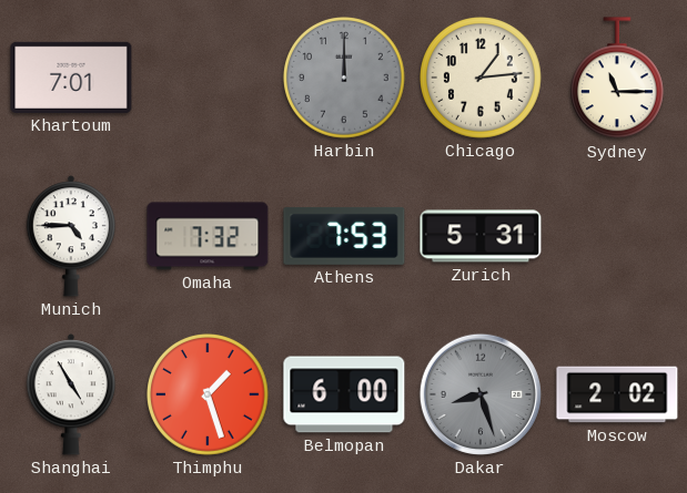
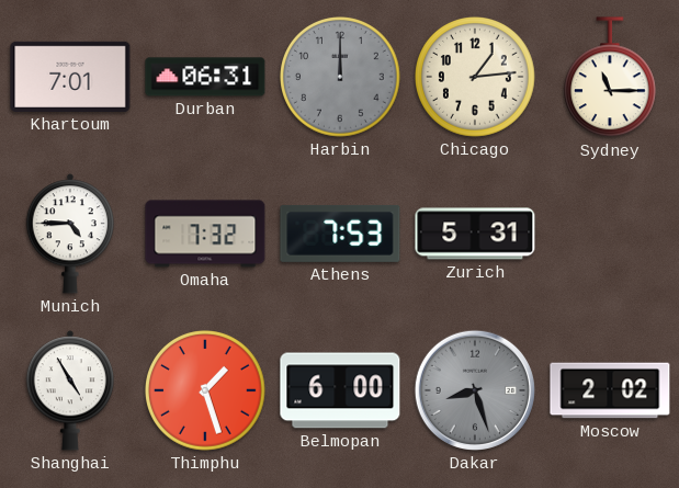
Durban: none -> 06:31 (205, 77)
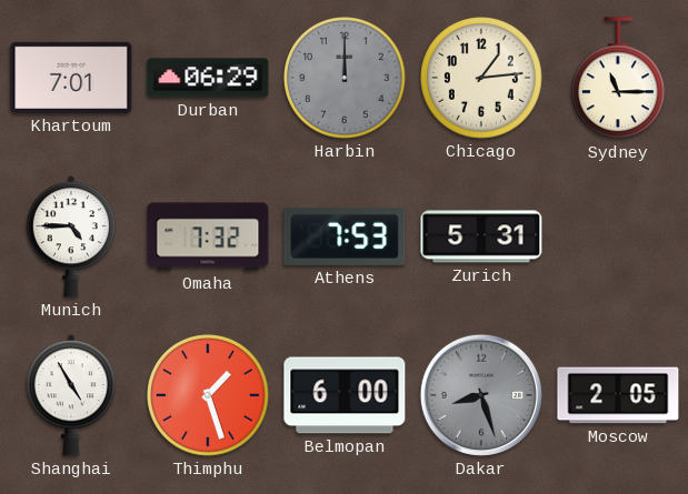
Durban: 06:31 -> 06:29 (208, 78)
Moscow: 2:02 -> 2:05 (618, 395)
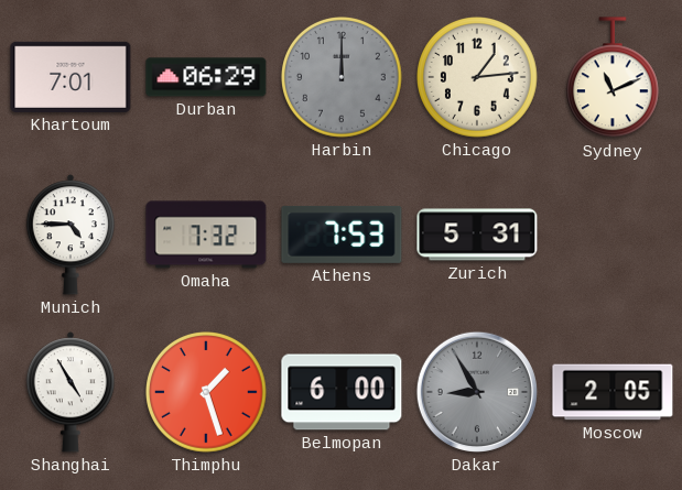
Sydney: 11:15 -> 11:11 (613, 78)
Dakar: 8:27 -> 8:55 (477, 392)
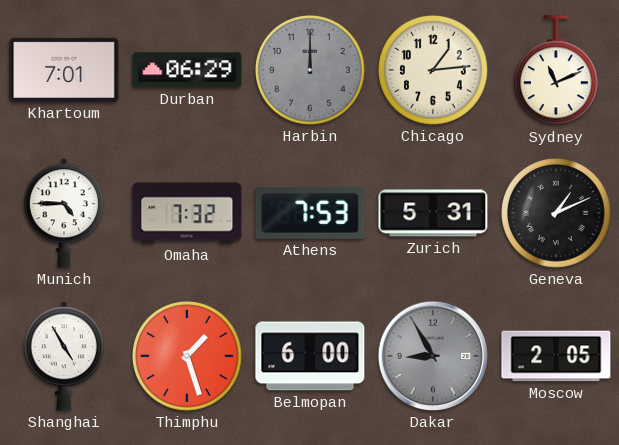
Geneva: none -> 1:11 (557, 214)
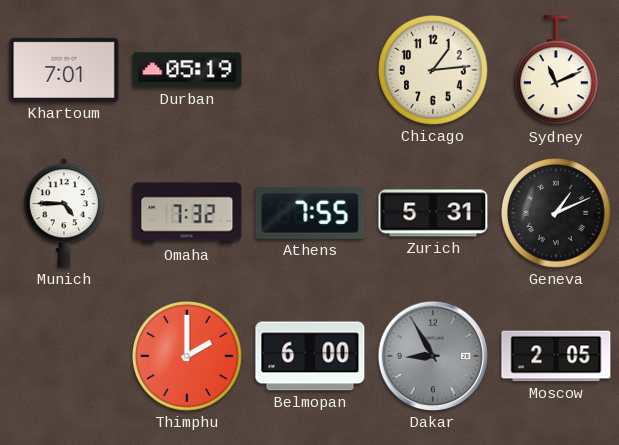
Durban: 06:29 -> 05:19 (187, 70)
Harbin: 12:00 -> none (311, 71)
Athens: 7:53 -> 7:55 (310, 213)
Shanghai: 4:55 -> none (63, 356)
Thimphu: 1:27 -> 2:00 (188, 357)
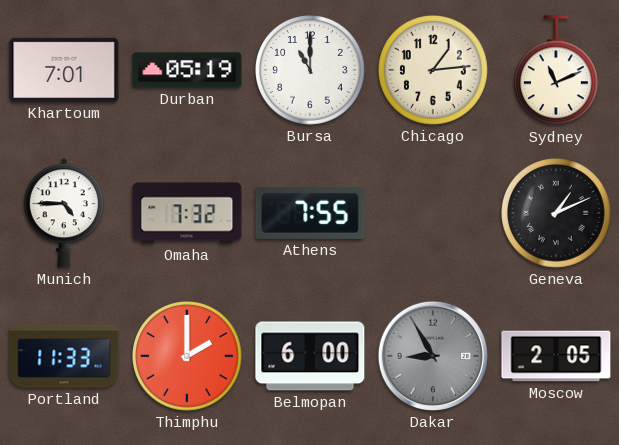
Bursa: none -> 11:00 (311, 71)
Zurich: 5:31 -> none (433, 213)
Portland: none -> 11:33 (64, 356)
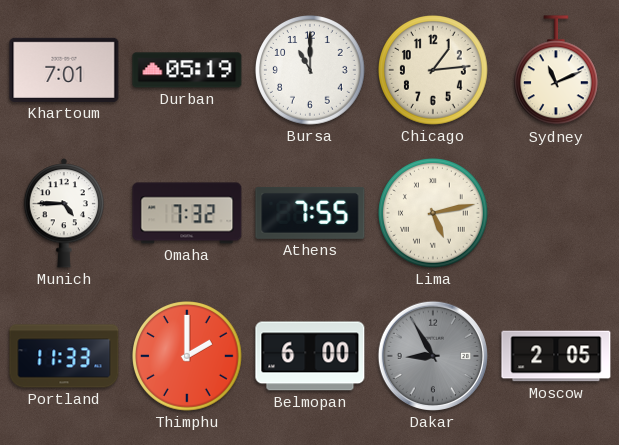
Lima: none -> 5:13 (434, 214)
Geneva: 1:11 -> none (557, 214)
